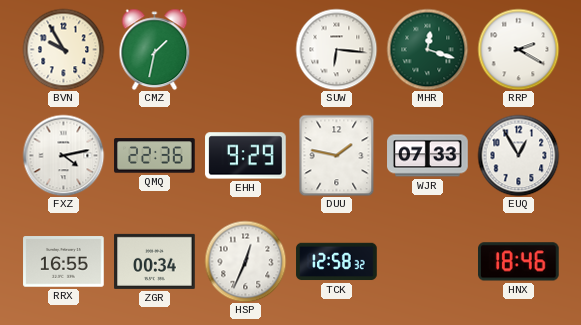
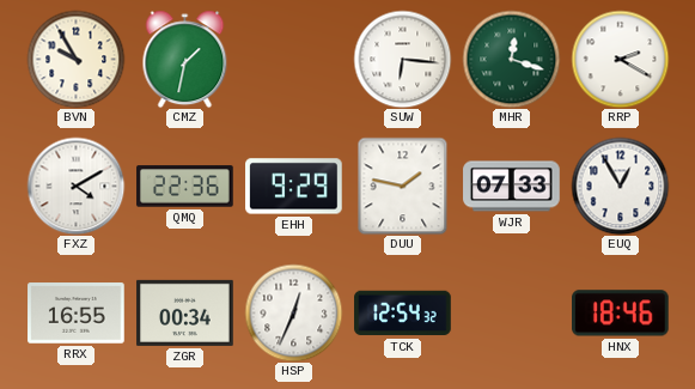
FXZ: 4:13 -> 4:10 (75, 186)
TCK: 12:58 -> 12:54 (403, 314)
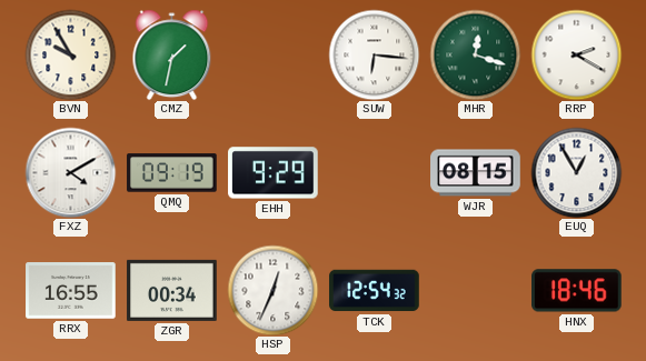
QMQ: 22:36 -> 09:19 (172, 173)
DUU: 1:47 -> none (403, 186)
WJR: 07:33 -> 08:15 (476, 173)
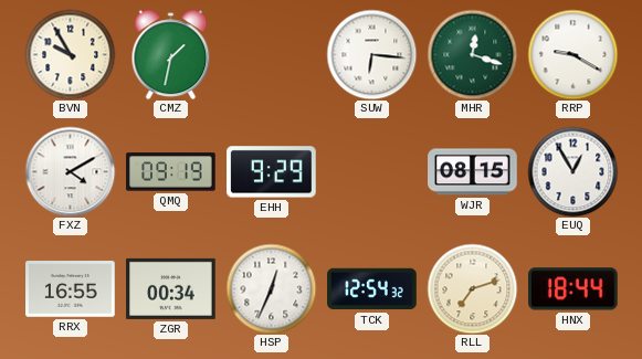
RRP: 2:20 -> 9:20 (572, 54)
RLL: none -> 7:12 (472, 288)
HNX: 18:46 -> 18:44 (573, 289)
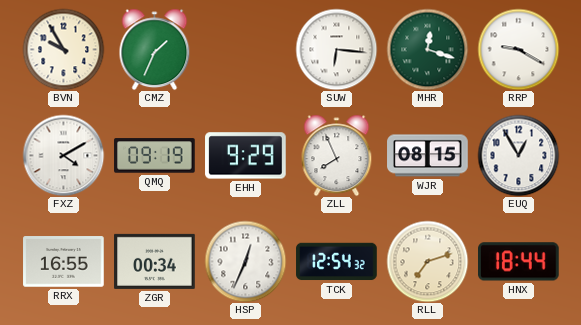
CMZ: 1:32 -> 1:34 (155, 49)
ZLL: none -> 7:56 (337, 155)
